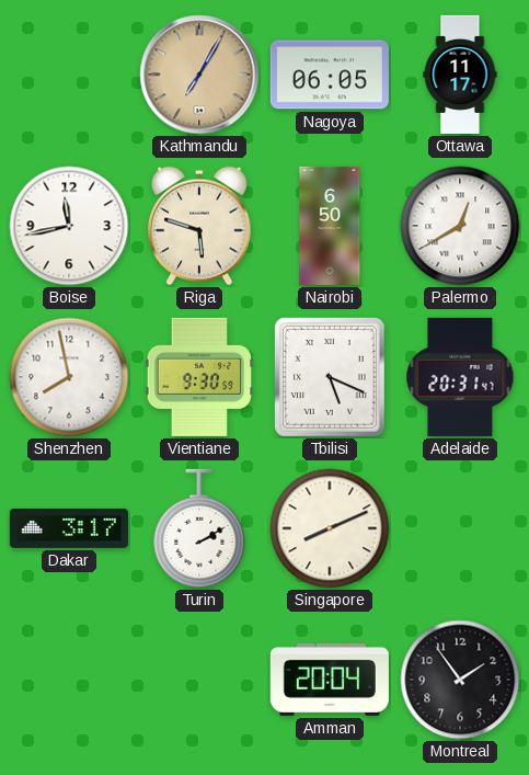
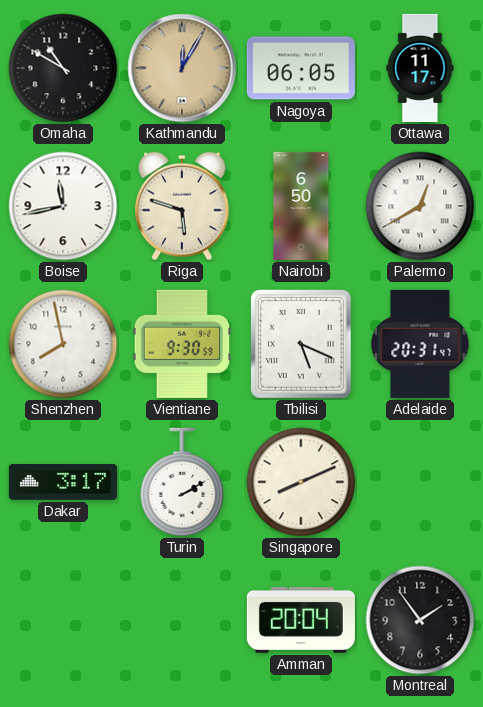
Omaha: none -> 10:50 (63, 68)
Kathmandu: 7:05 -> 12:05 (182, 68)
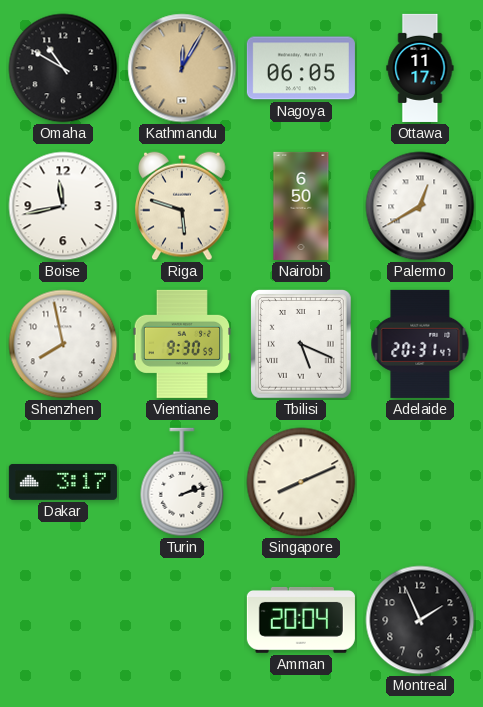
Turin: 2:10 -> 2:12 (182, 482)
Montreal: 1:54 -> 1:56 (420, 620)
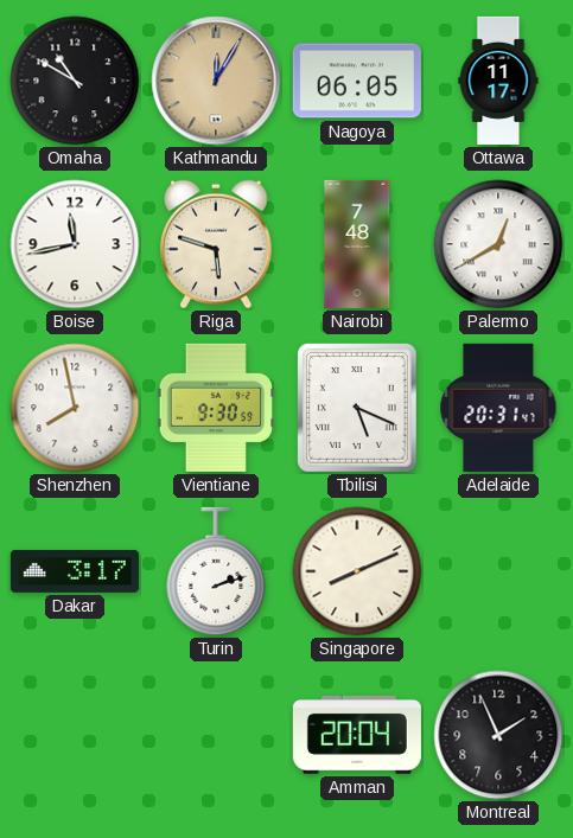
Nairobi: 6:50 -> 7:48 (357, 244)
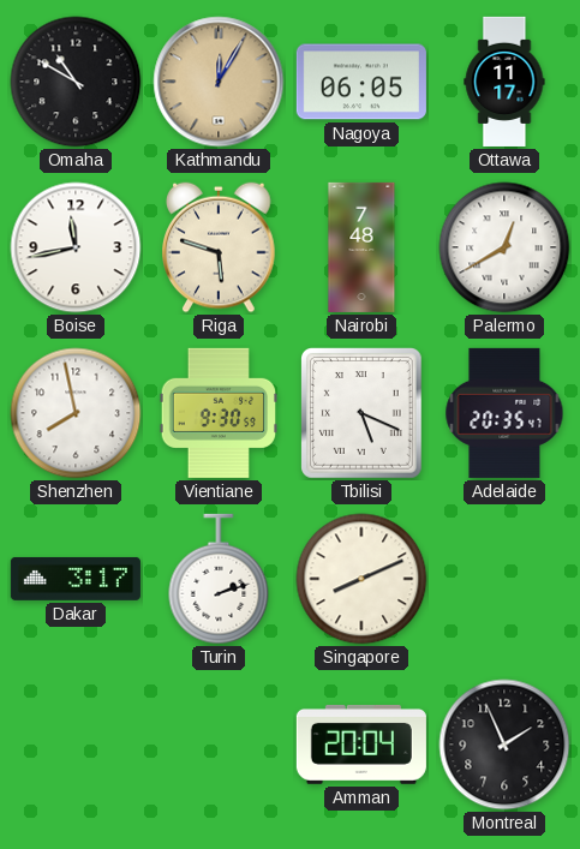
Adelaide: 20:31 -> 20:35 (504, 413)
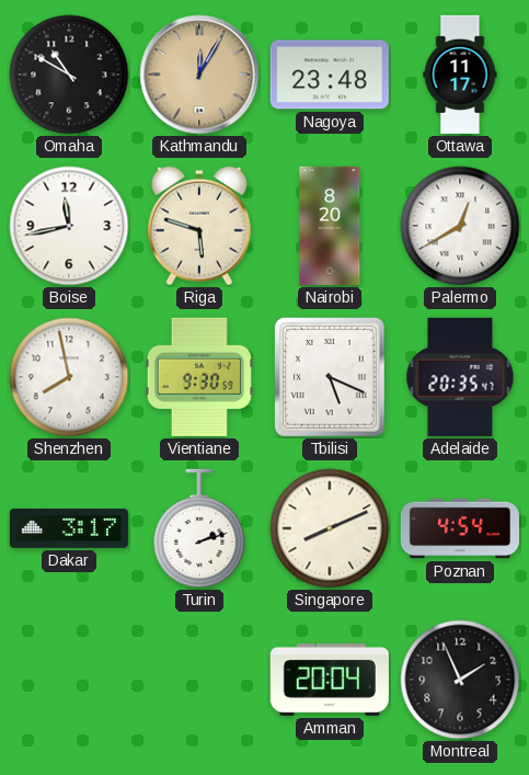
Nagoya: 06:05 -> 23:48 (330, 75)
Nairobi: 7:48 -> 8:20 (330, 226)
Poznan: none -> 4:54 (460, 528)
